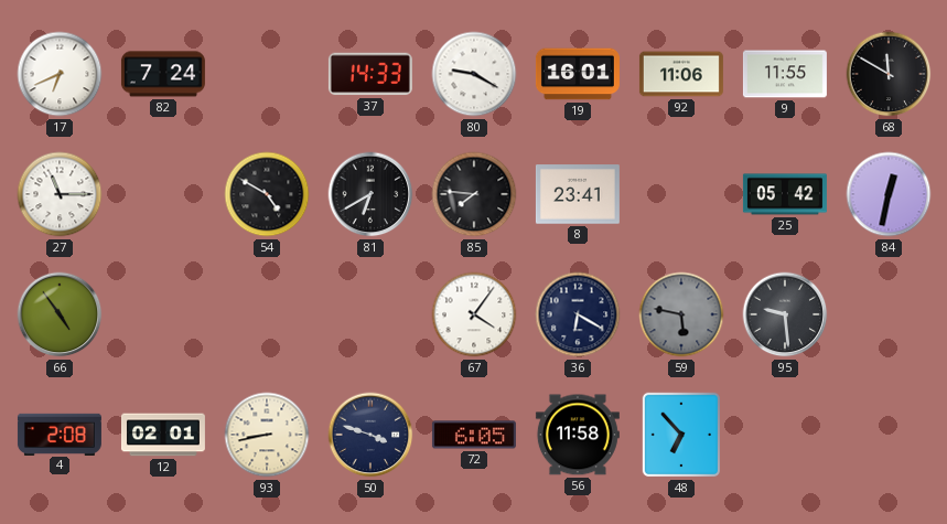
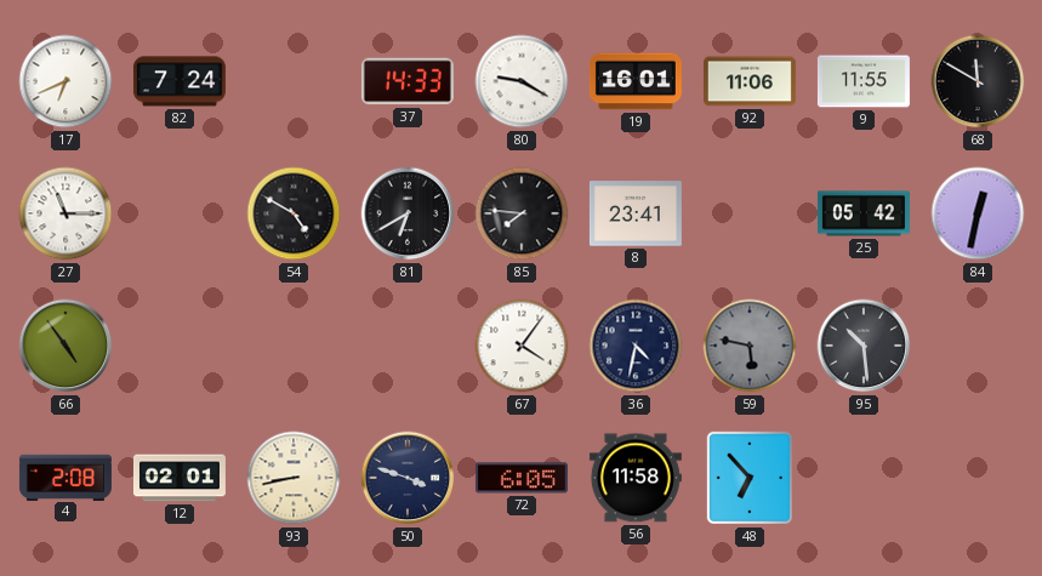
36: 6:20 -> 4:32 (636, 346)
95: 9:29 -> 10:29 (864, 346)
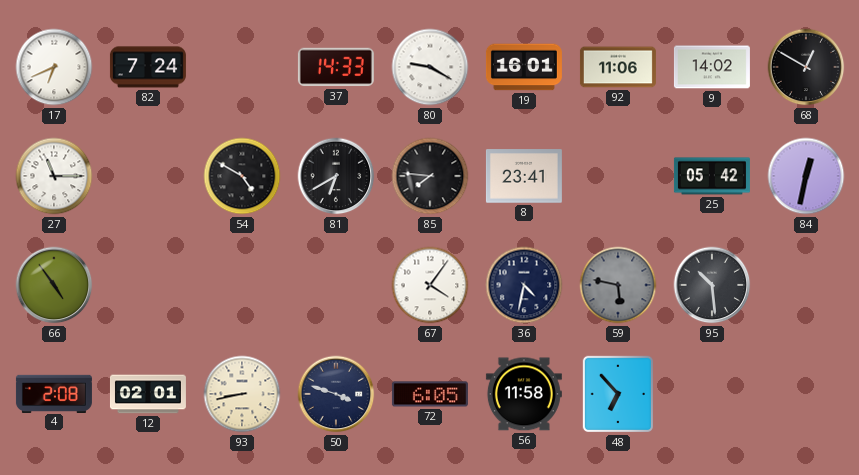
9: 11:55 -> 14:02 (712, 67)
68: 11:50 -> 12:50 (806, 67)
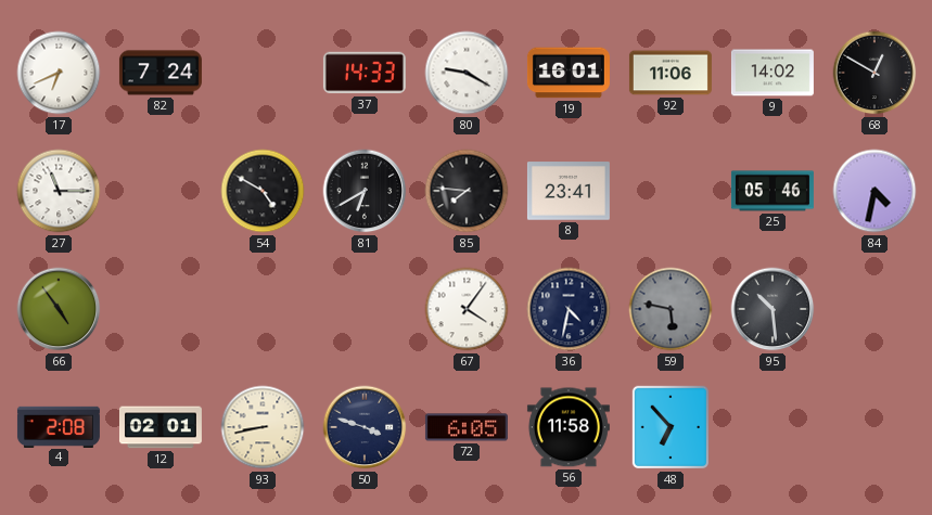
25: 05:42 -> 05:46 (773, 191)
84: 12:32 -> 4:32 (874, 191)
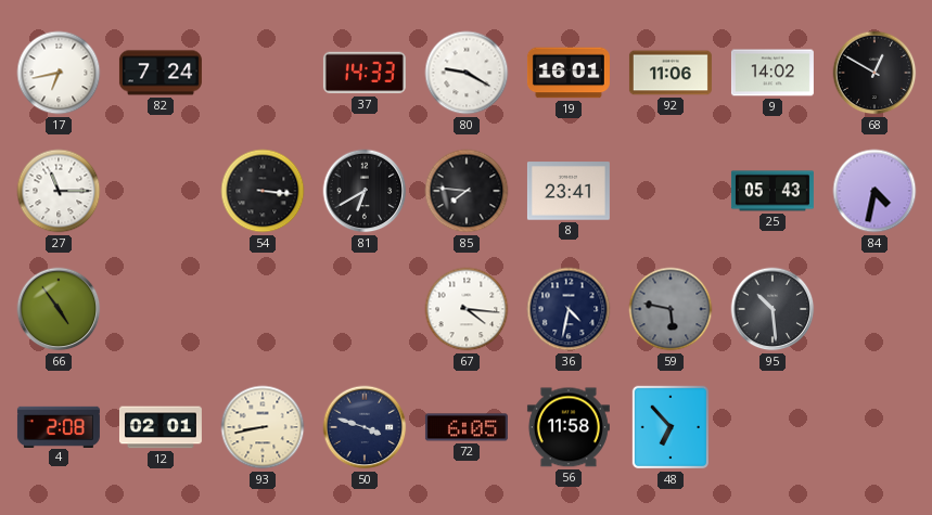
17: 6:41 -> 6:43 (59, 73)
54: 4:50 -> 3:16 (263, 191)
25: 05:46 -> 05:43 (773, 191)
67: 4:06 -> 4:16 (467, 309)
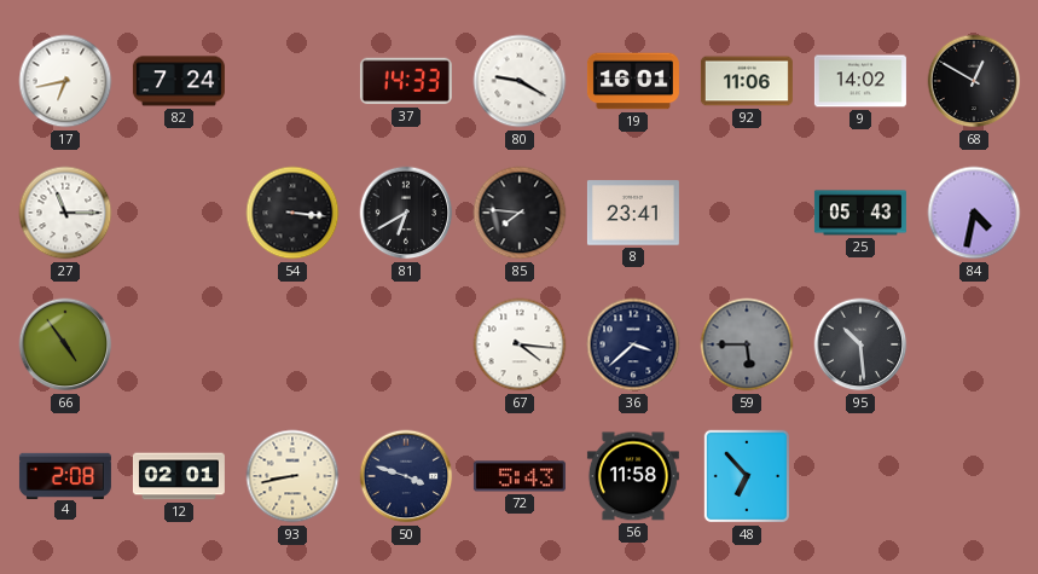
36: 4:32 -> 3:38 (633, 344)
59: 5:47 -> 5:45 (747, 344)
72: 6:05 -> 5:43 (520, 476)
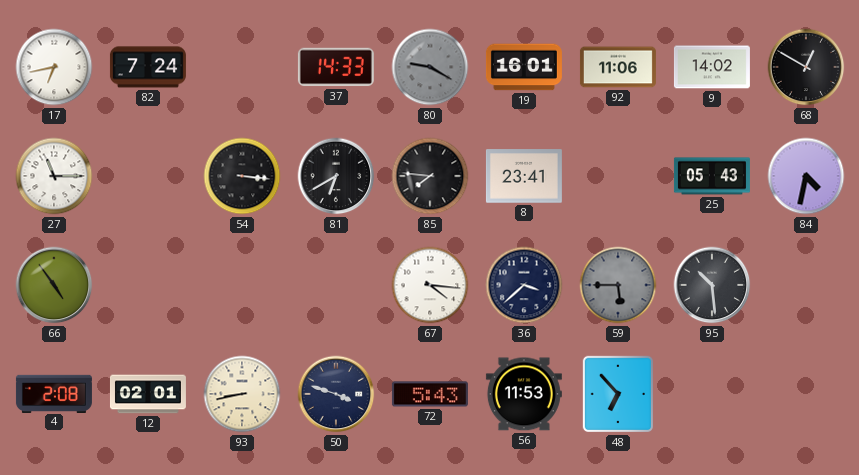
80 dial: white -> grey (430, 67)
56: 11:58 -> 11:53 (524, 394)
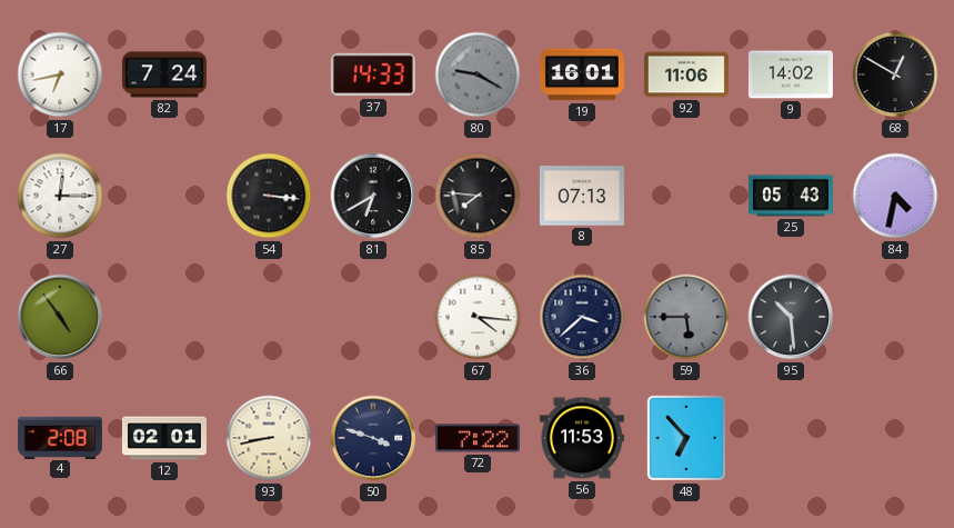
27: 11:15 -> 12:15 (60, 196)
8: 23:41 -> 07:13 (582, 196)
72: 5:43 -> 7:22 (478, 438)
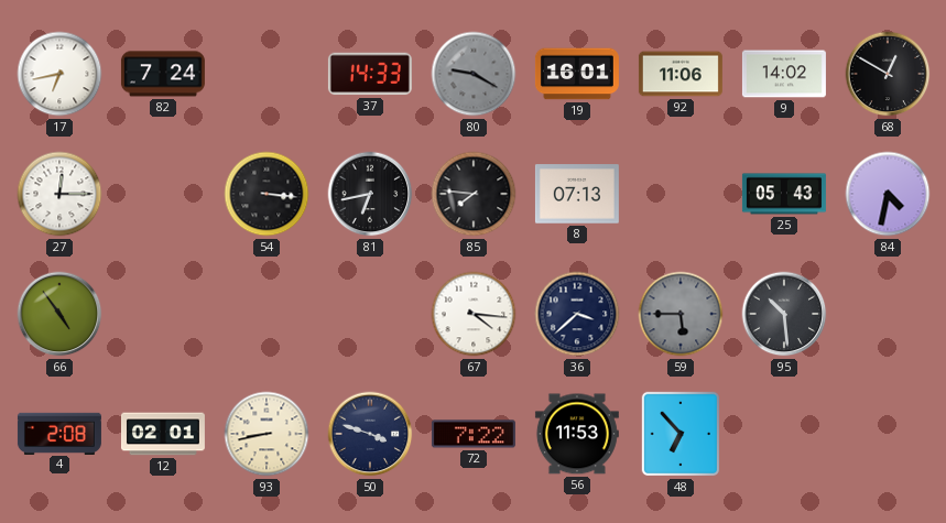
81: 6:40 -> 6:43 (370, 194)
